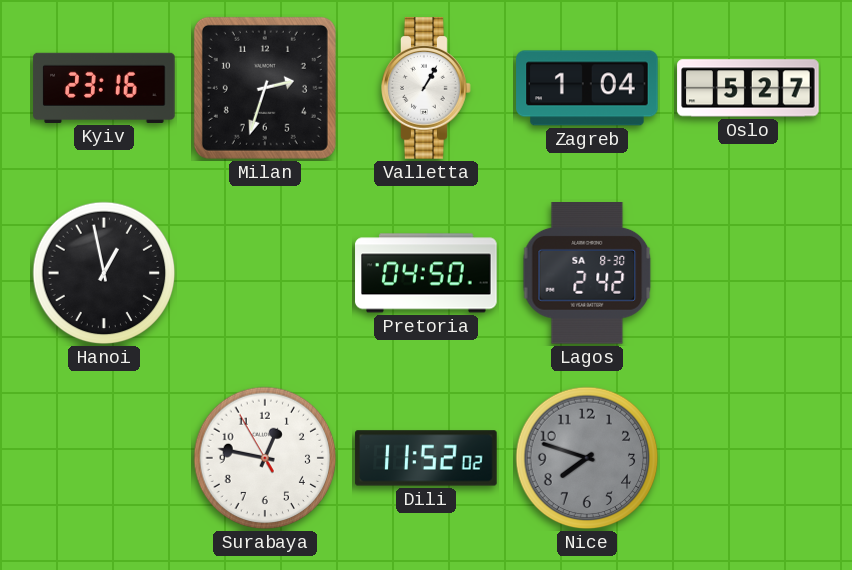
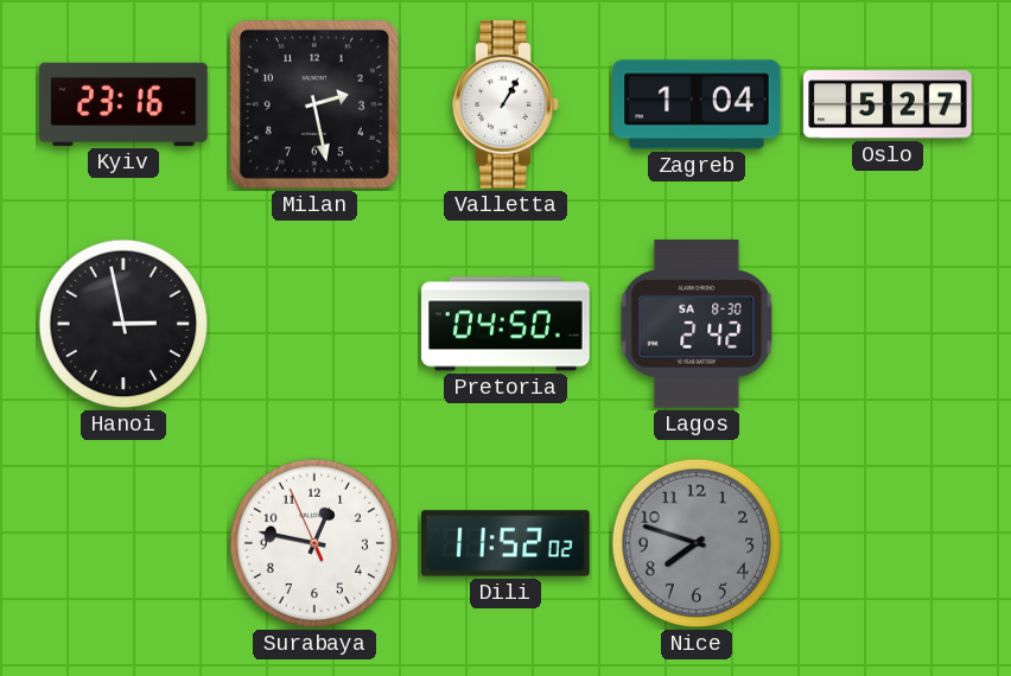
Milan: 2:33 -> 2:28 (314, 104)
Hanoi: 12:58 -> 2:58 (123, 324)
Surabaya: 12:46:55 -> 12:46:56 (314, 543)
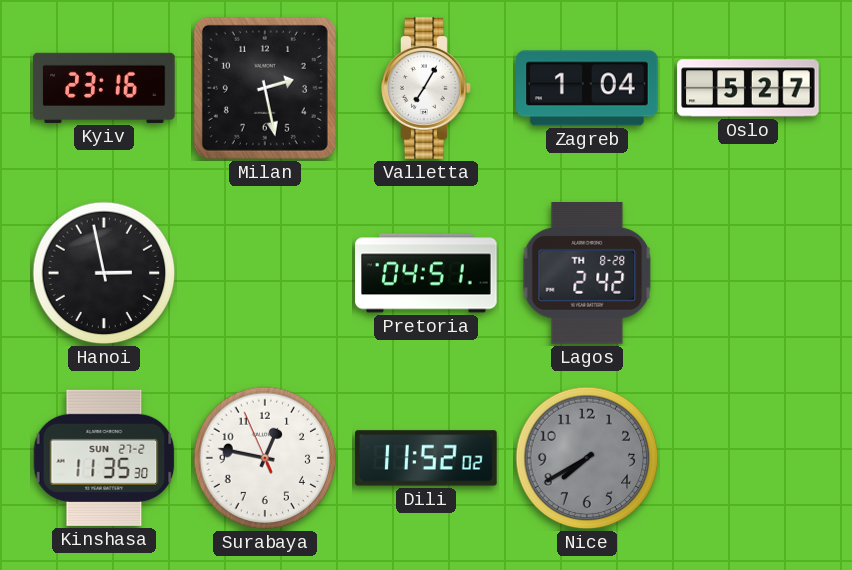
Valletta: 1:05 -> 7:05 (426, 88)
Pretoria: 04:50 -> 04:51 (426, 273)
Lagos date: SA 8-30 -> TH 8-28 (587, 274)
Kinshasa: none -> 11:35 (104, 458)
Nice: 7:48 -> 7:40 (587, 458)
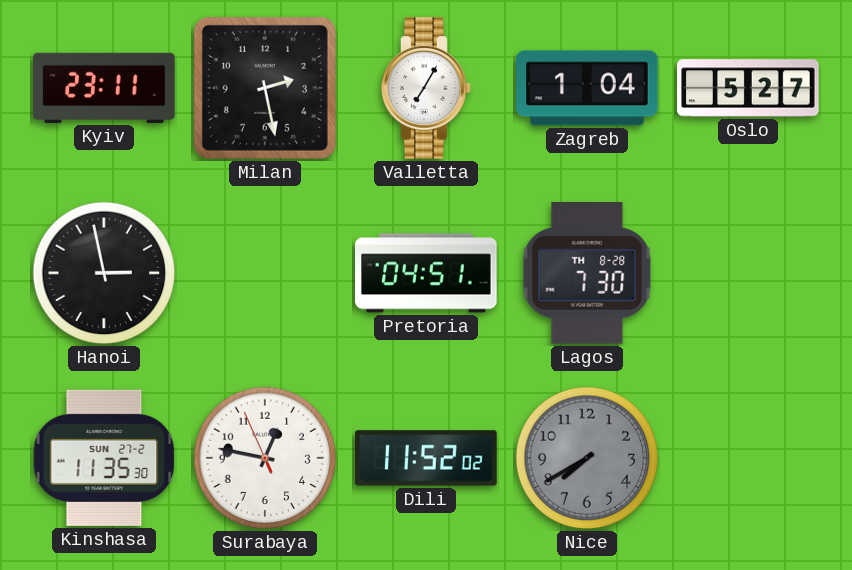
Kyiv: 23:16 -> 23:11 (104, 88)
Lagos: 2:42 -> 7:30 (587, 274)
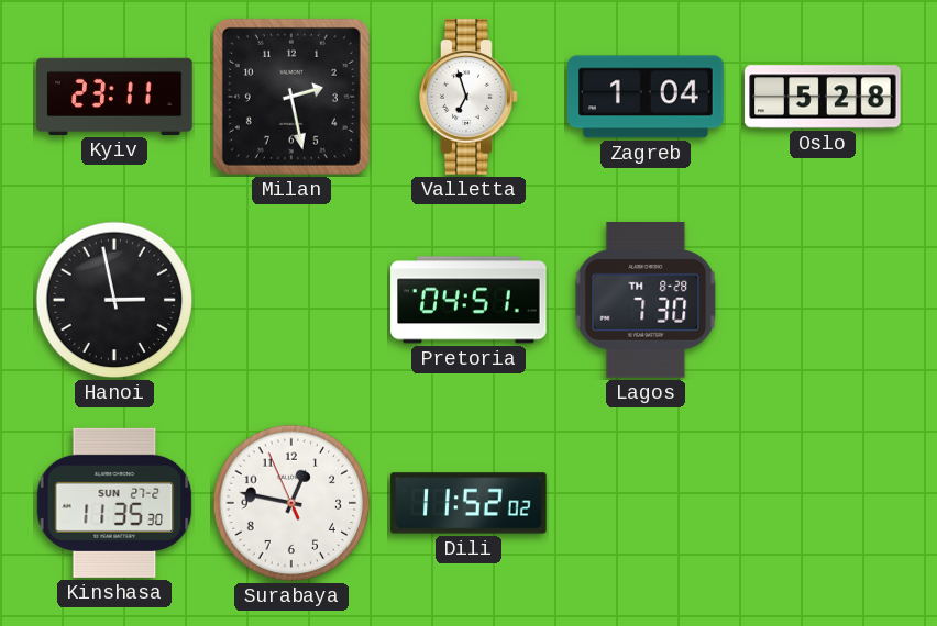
Valletta: 7:05 -> 6:57 (468, 97)
Oslo: 5:27 -> 5:28 (823, 97)
Nice: 7:40 -> none (587, 458)
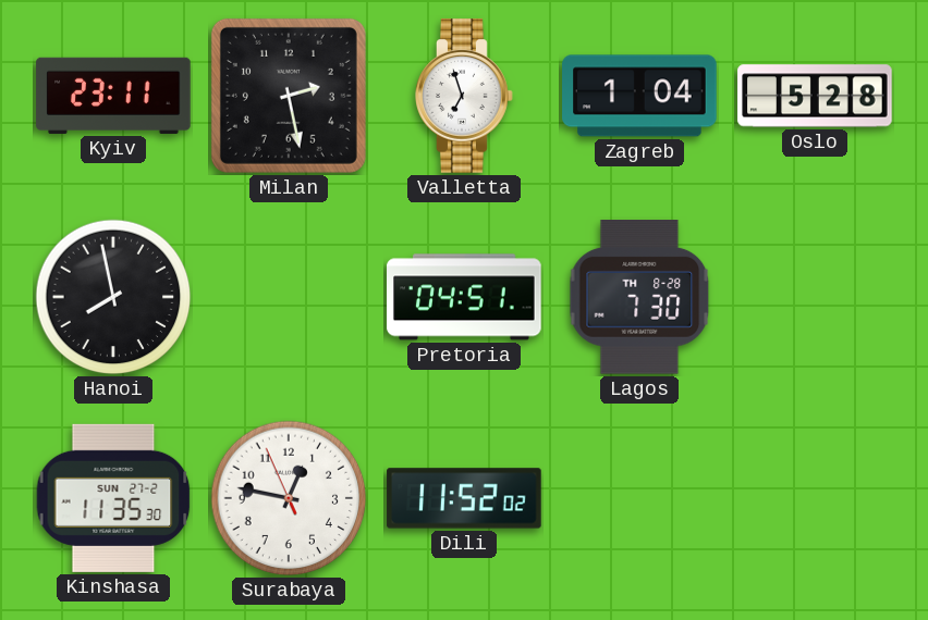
Hanoi: 2:58 -> 7:58 (113, 297)
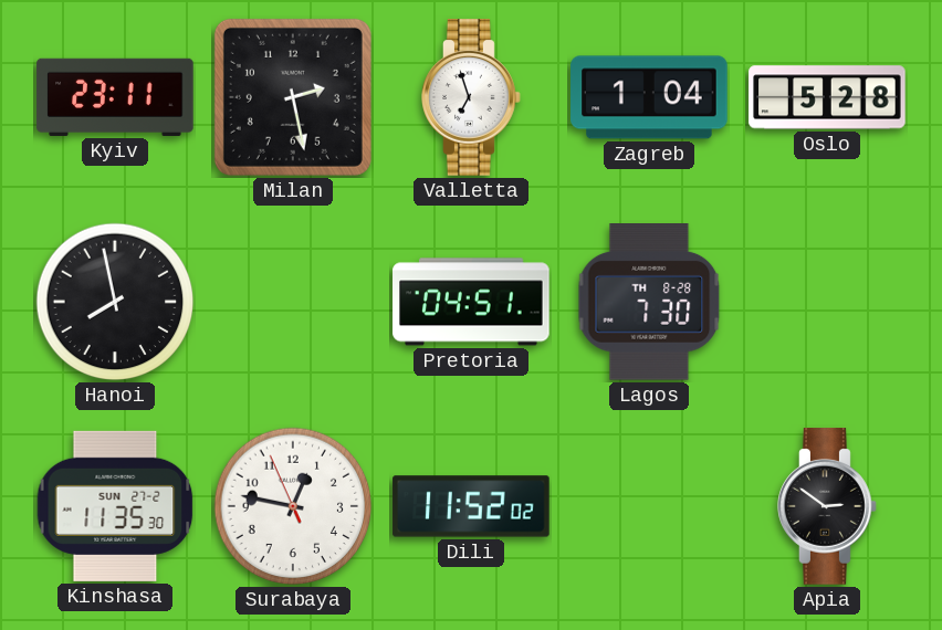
Apia: none -> 2:51 (827, 506)
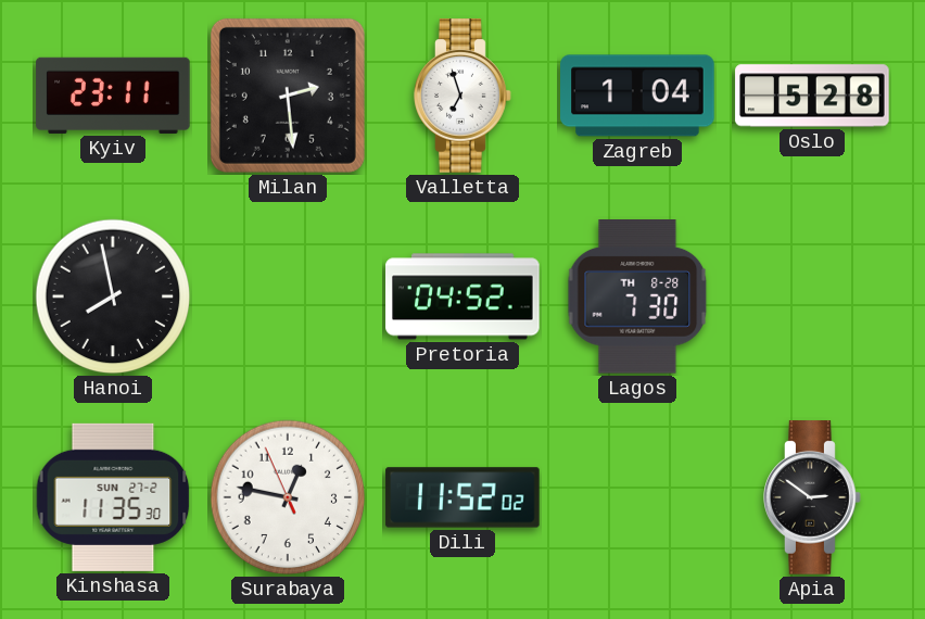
Milan: 2:28 -> 2:29 (288, 96)
Pretoria: 04:51 -> 04:52 (463, 296)
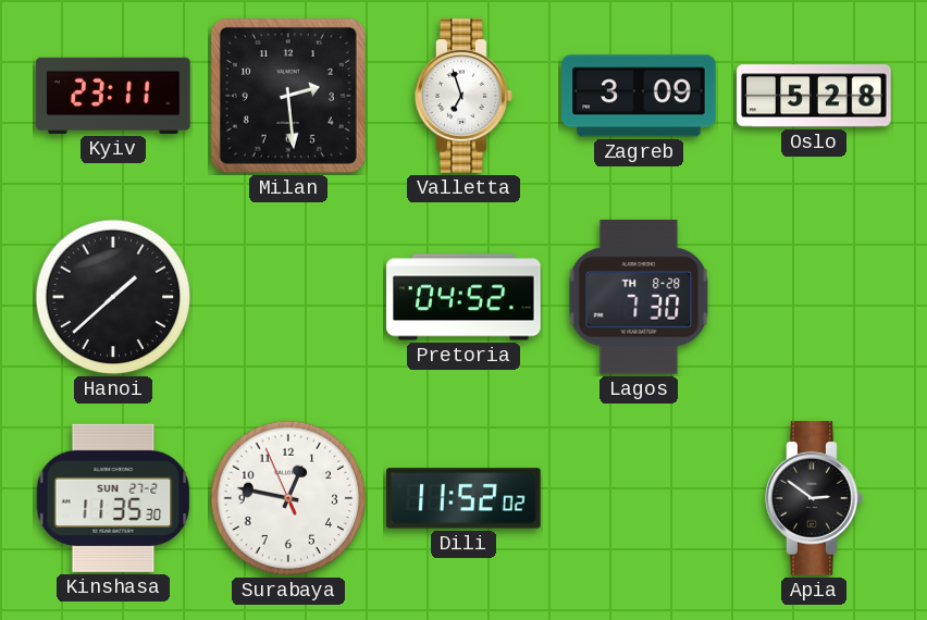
Zagreb: 1:04 -> 3:09 (639, 96)
Hanoi: 7:58 -> 1:38 (113, 297)
